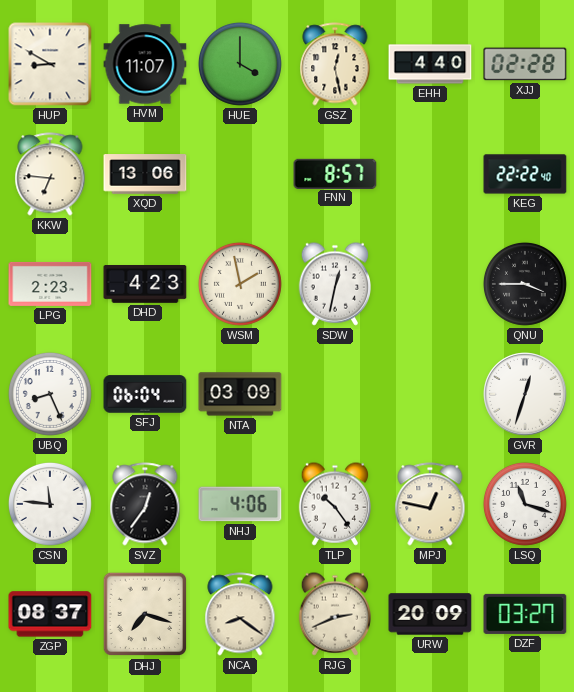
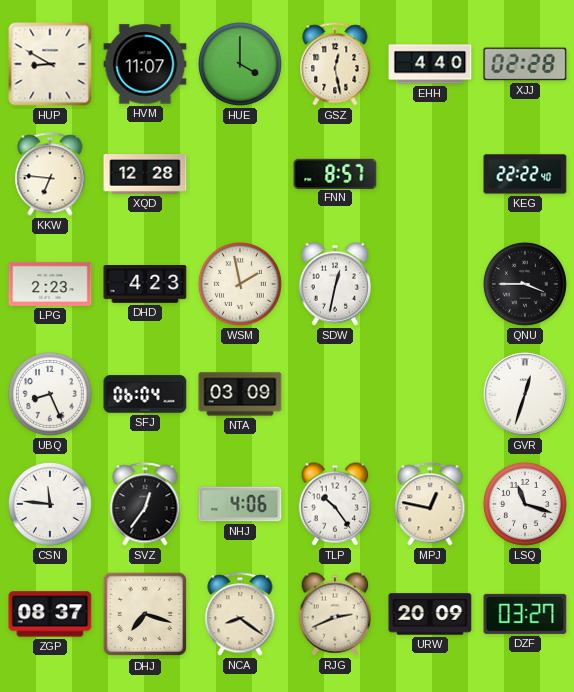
XQD: 13:06 -> 12:28 (145, 174)
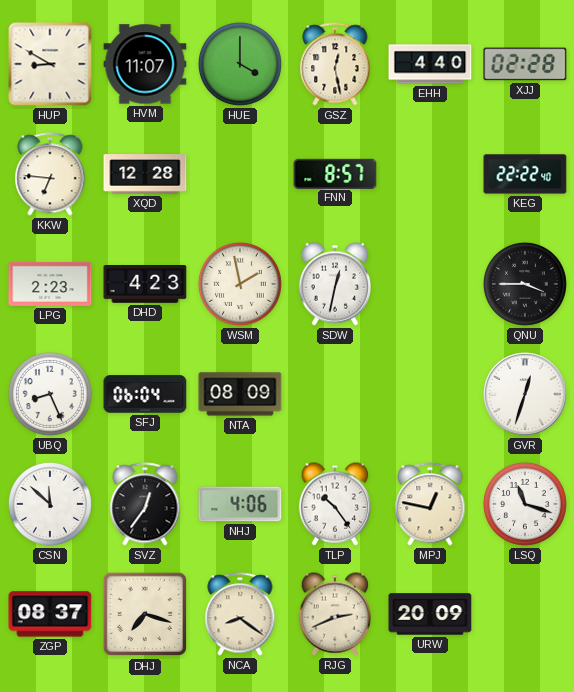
NTA: 03:09 -> 08:09 (240, 394)
CSN: 11:46 -> 11:52 (50, 504)
DZF: 03:27 -> none (525, 614)
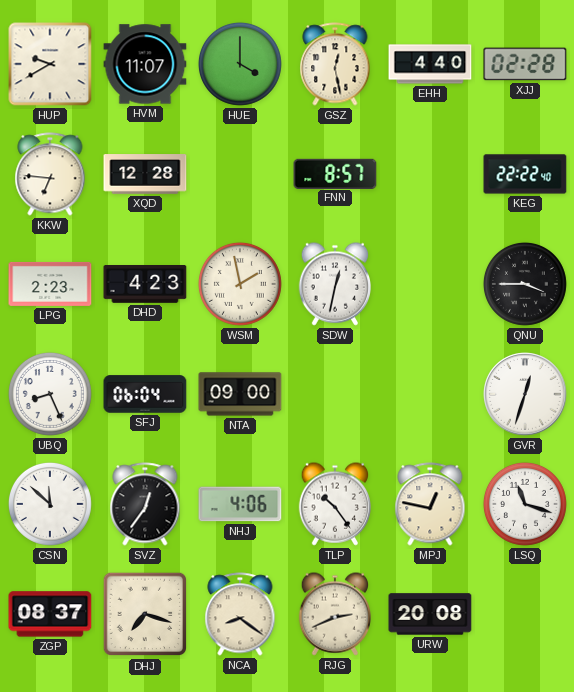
HUP: 8:50 -> 9:40 (50, 64)
NTA: 08:09 -> 09:00 (240, 394)
URW: 20:09 -> 20:08 (430, 614)
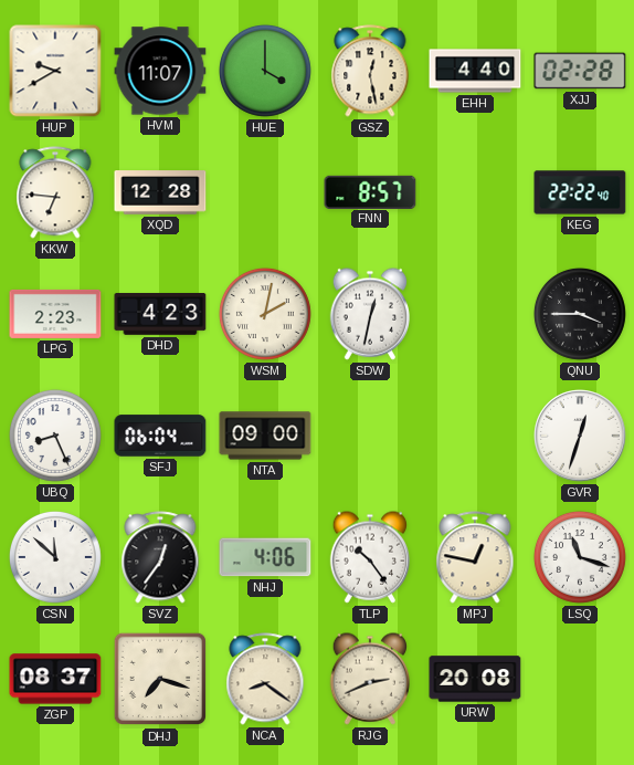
WSM: 1:58 -> 2:02 (265, 314)
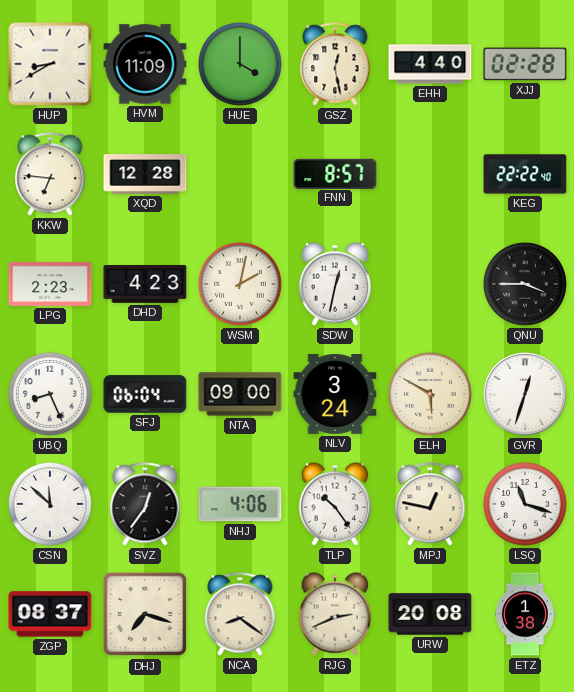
HUP: 9:40 -> 8:40 (50, 64)
HVM: 11:07 -> 11:09 (145, 64)
NLV: none -> 3:24 (335, 395)
ELH: none -> 5:50 (430, 394)
ETZ: none -> 1:38 (526, 614)
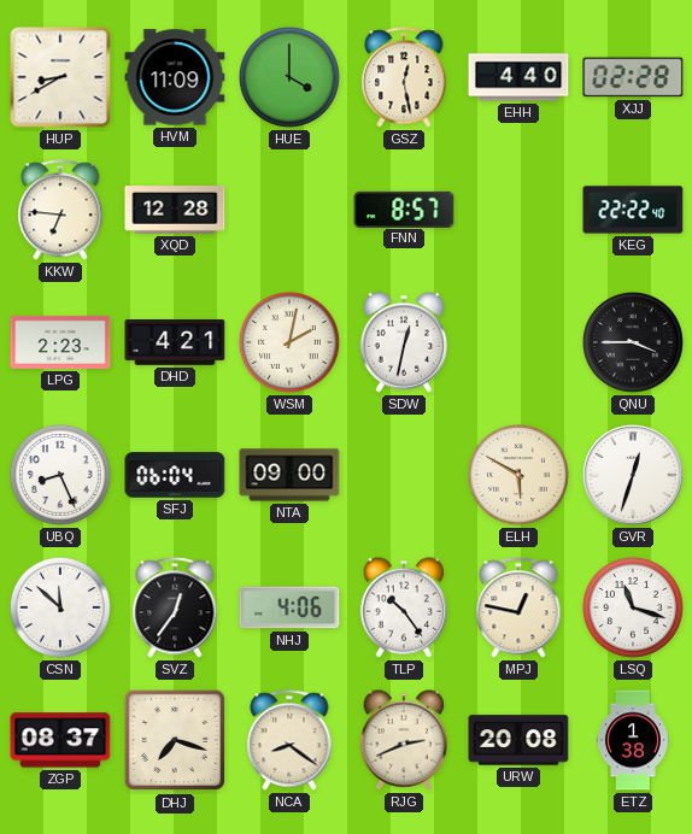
DHD: 4:23 -> 4:21 (175, 343)
NLV: 3:24 -> none (335, 395)
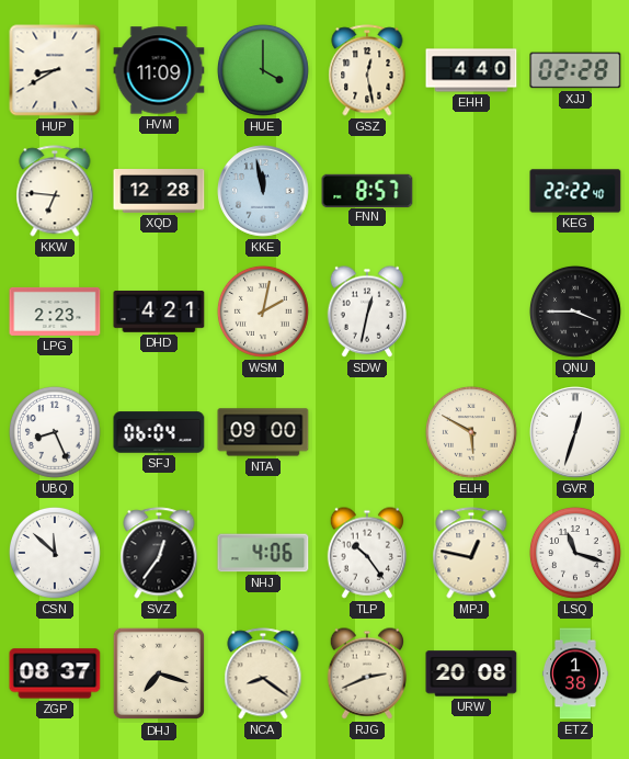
KKE: none -> 11:58 (263, 191)
